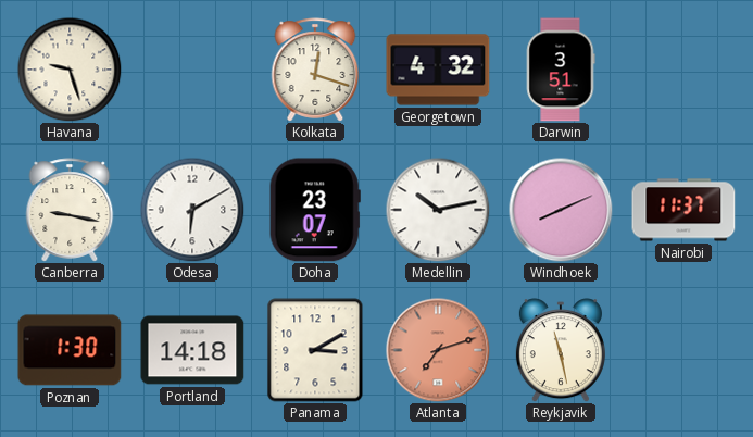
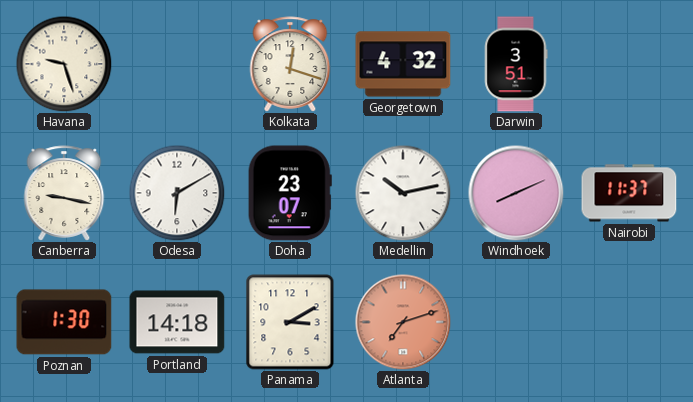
Reykjavik: 11:28 -> none (561, 350)
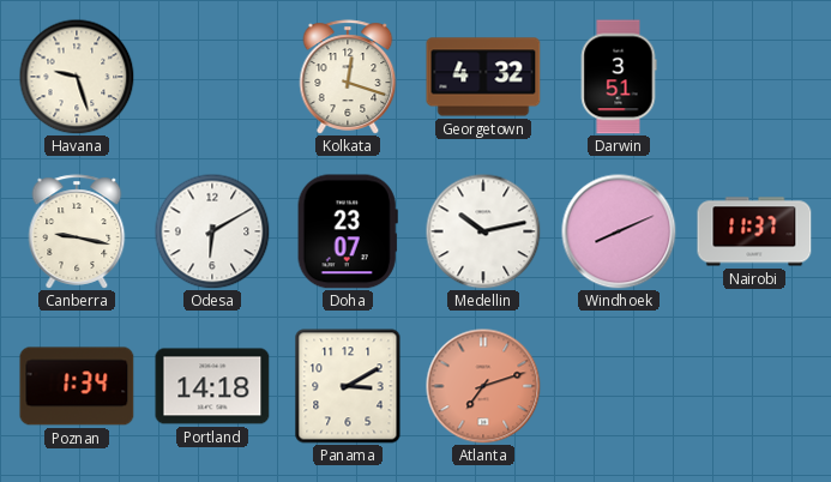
Poznan: 1:30 -> 1:34 (77, 386)
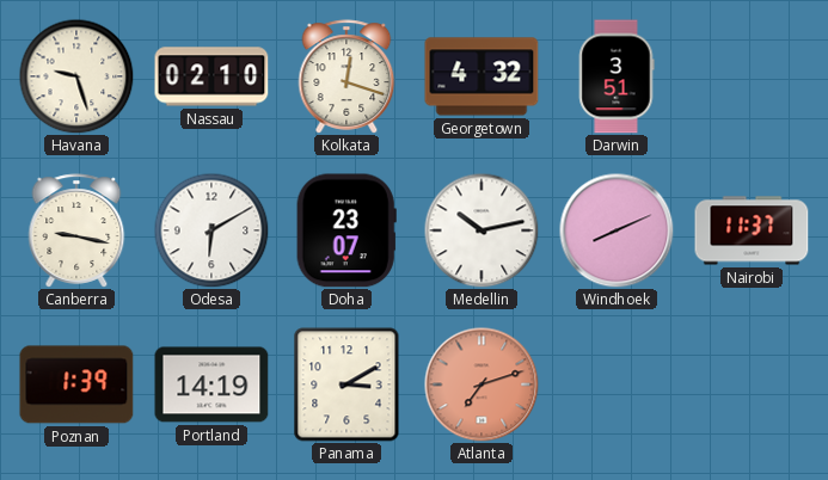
Nassau: none -> 02:10 (211, 76)
Poznan: 1:34 -> 1:39 (76, 384)
Portland: 14:18 -> 14:19 (211, 384)
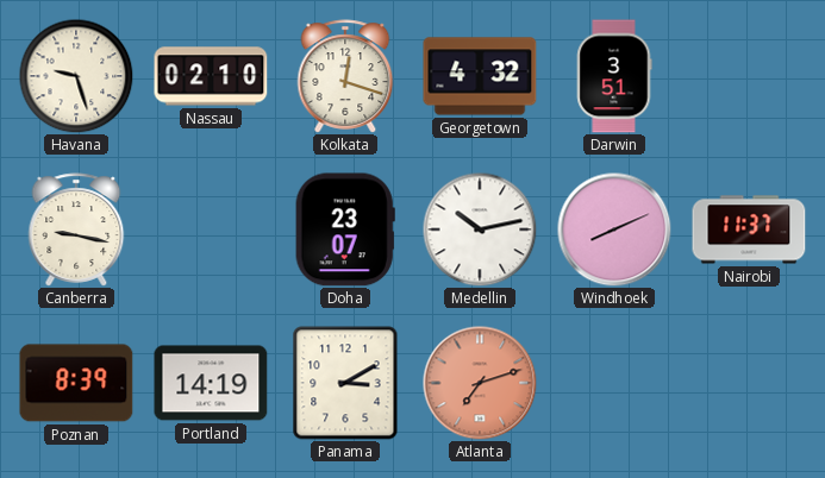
Odesa: 6:10 -> none (211, 230)
Poznan: 1:39 -> 8:39 (76, 383)
